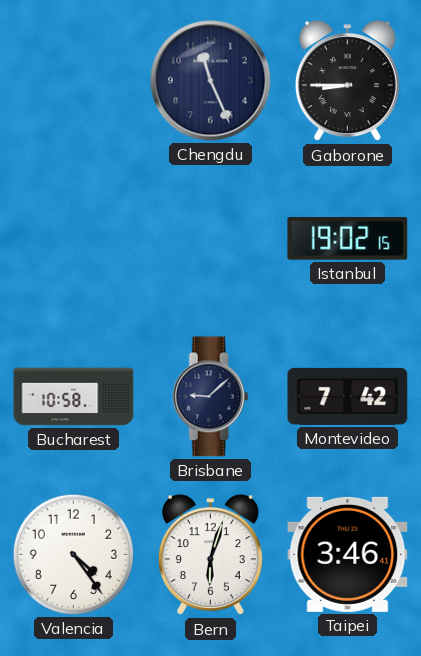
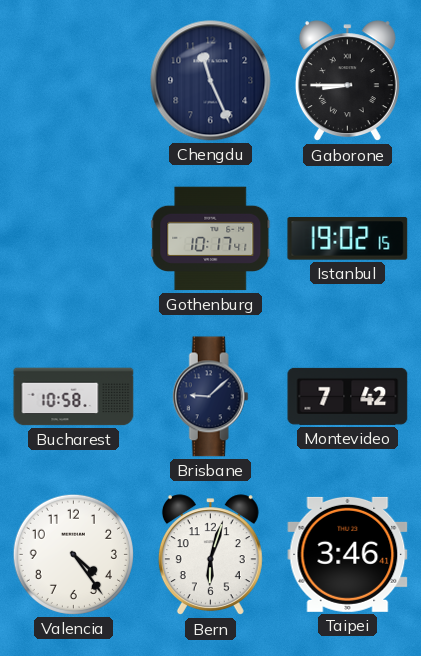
Gothenburg: none -> 10:17 (211, 239)
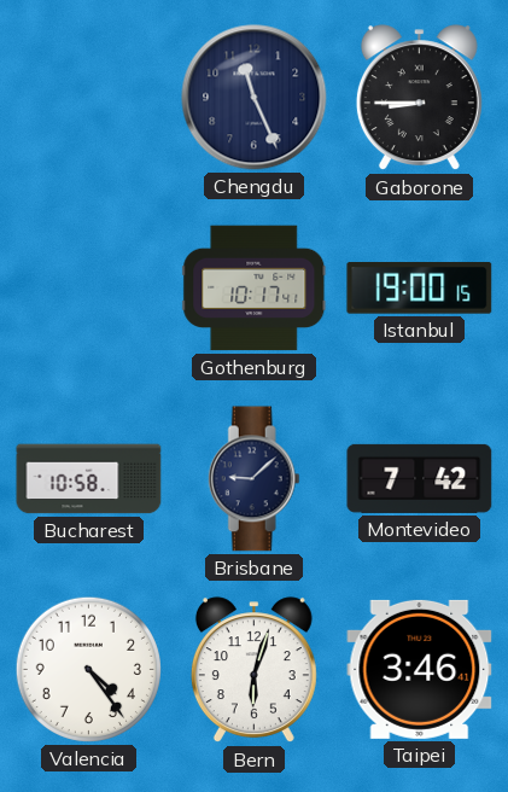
Istanbul: 19:02 -> 19:00 (420, 289)
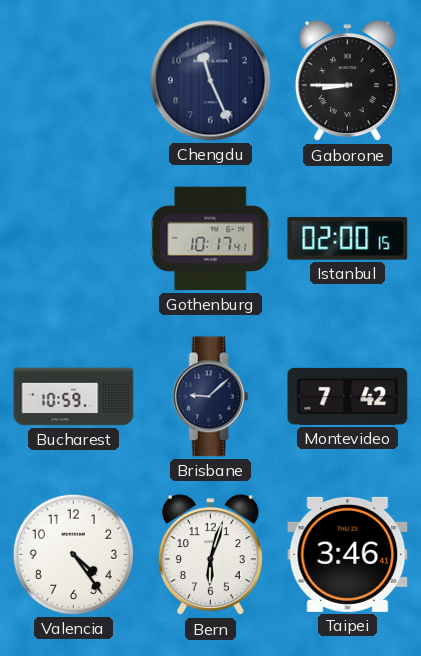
Istanbul: 19:00 -> 02:00 (348, 239)
Bucharest: 10:58 -> 10:59 (74, 397)
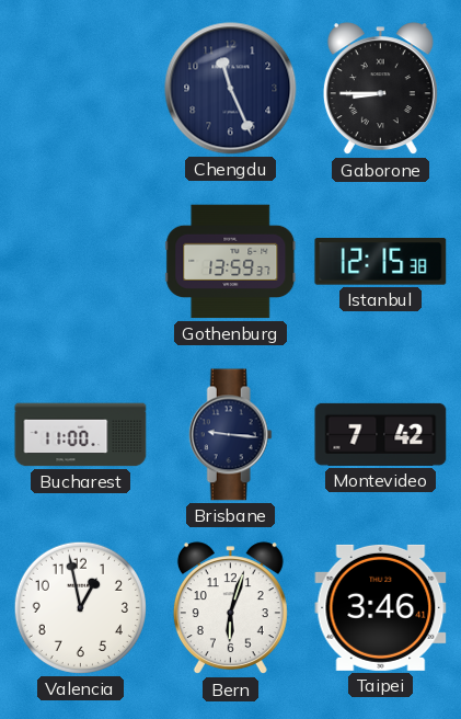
Gothenburg: 10:17 -> 13:59 (231, 262)
Istanbul: 02:00 -> 12:15 (381, 262)
Bucharest: 10:59 -> 11:00 (81, 435)
Brisbane: 9:08 -> 9:16 (230, 435)
Valencia: 4:24 -> 12:58 (80, 607)
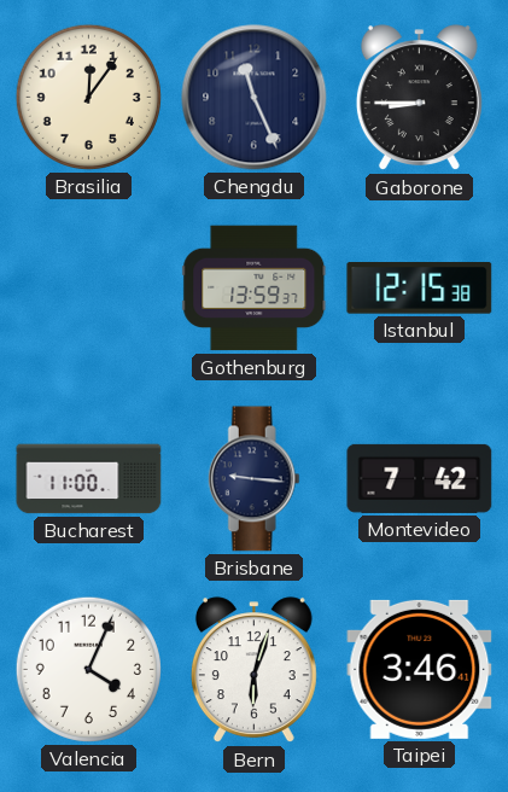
Brasilia: none -> 12:06 (88, 97)
Valencia: 12:58 -> 4:04 (88, 669)
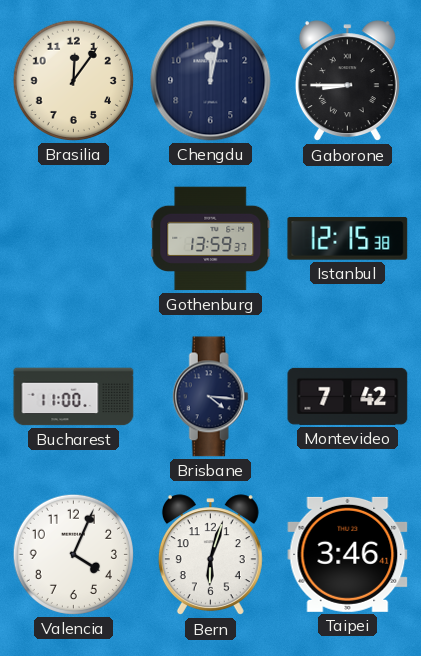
Chengdu: 11:26 -> 12:02 (211, 81)
Brisbane: 9:16 -> 4:16 (210, 397)
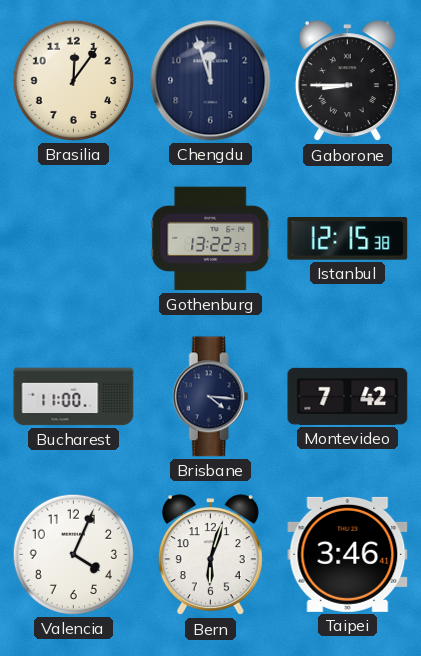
Chengdu: 12:02 -> 11:57 (211, 81)
Gothenburg: 13:59 -> 13:22 (211, 239)
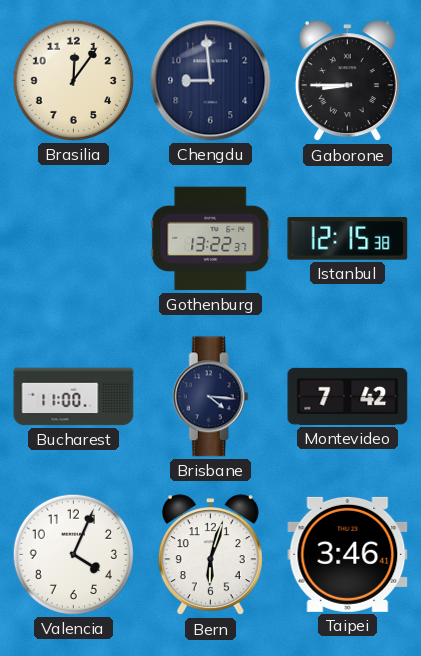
Chengdu: 11:57 -> 8:59 (211, 81)
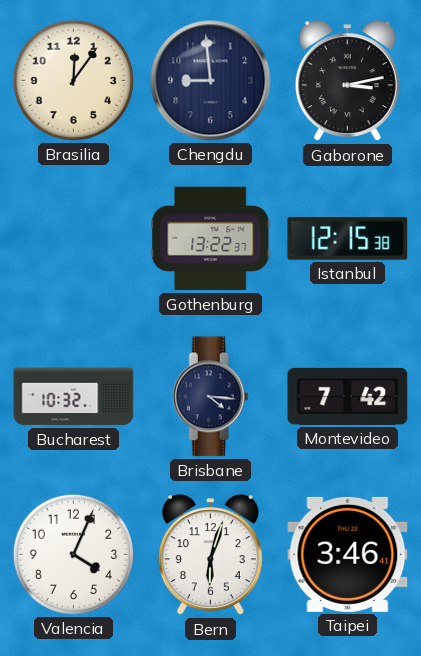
Gaborone: 8:45 -> 3:13 (347, 81)
Bucharest: 11:00 -> 10:32 (74, 397)
